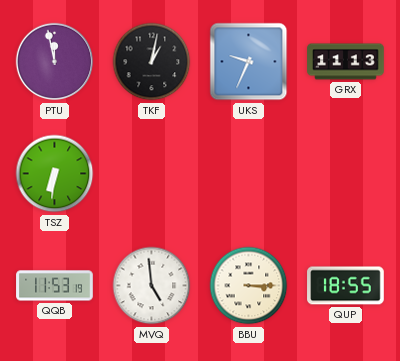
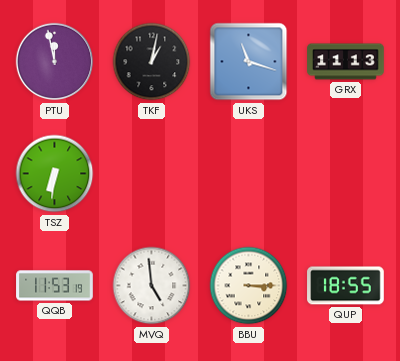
UKS: 9:34 -> 11:18 (249, 62)
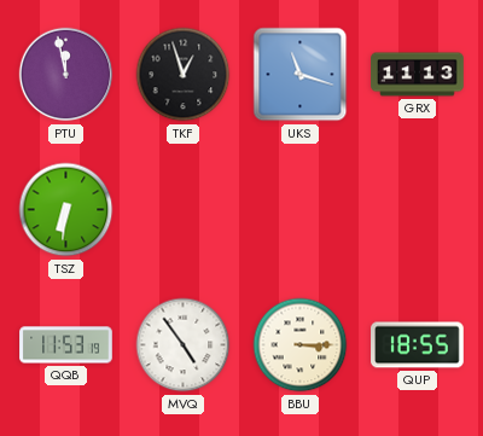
TKF: 1:02 -> 12:57 (184, 75)
MVQ: 4:59 -> 4:54 (184, 345)
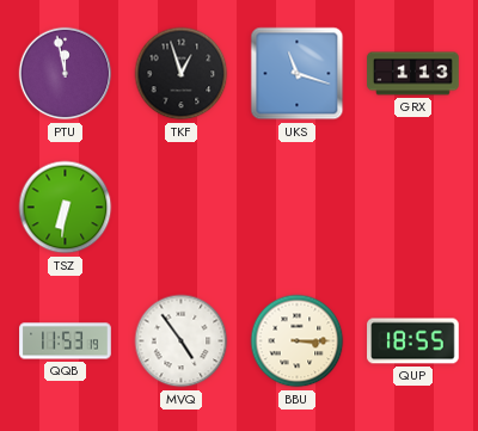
GRX: 11:13 -> 1:13 (413, 74)
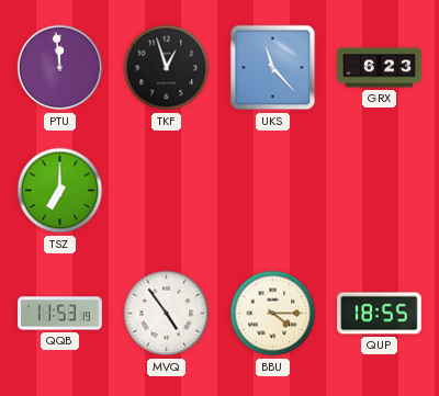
PTU: 11:58 -> 11:59 (60, 68)
UKS: 11:18 -> 11:23 (273, 68)
GRX: 1:13 -> 6:23 (380, 68)
TSZ: 6:31 -> 7:00 (60, 191)
BBU: 3:15 -> 4:15 (273, 314)
